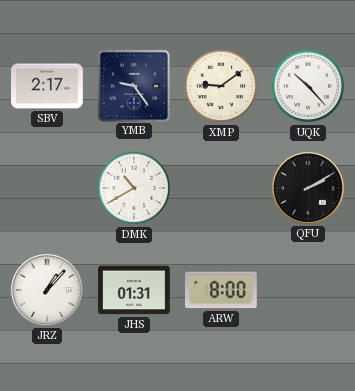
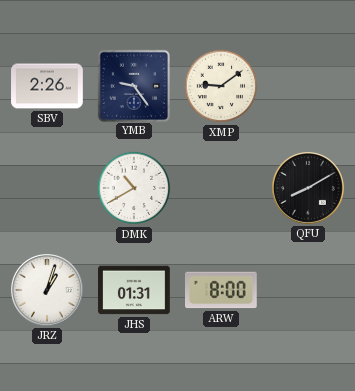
SBV: 2:17 -> 2:26 (47, 86)
UQK: 10:23 -> none (308, 86)
QFU: 2:10 -> 8:10 (309, 189)
JRZ: 1:07 -> 1:03 (48, 291)
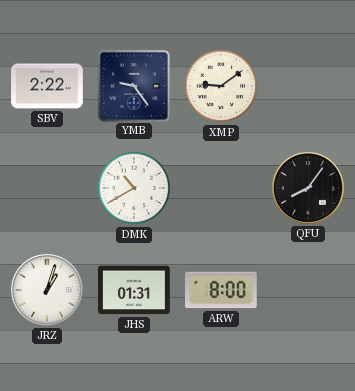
SBV: 2:26 -> 2:22 (47, 86)
QFU: 8:10 -> 8:06 (309, 189)
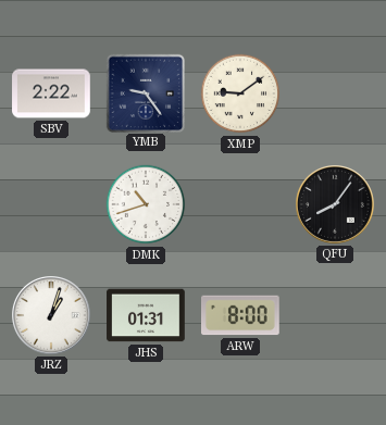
DMK: 10:40 -> 10:42 (146, 204)
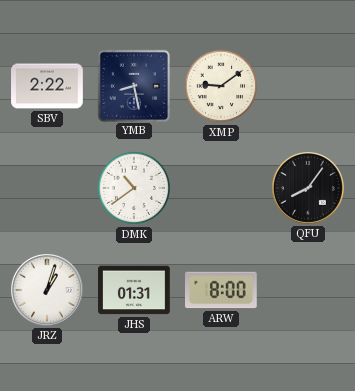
YMB: 9:24 -> 8:28 (133, 85)
DMK: 10:42 -> 10:39 (134, 188)
